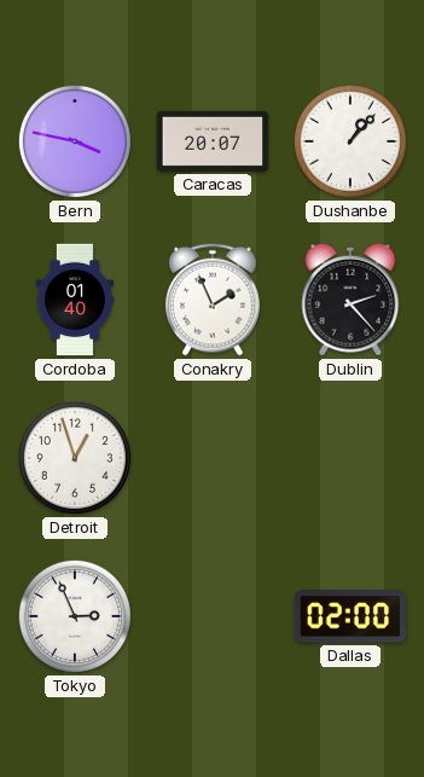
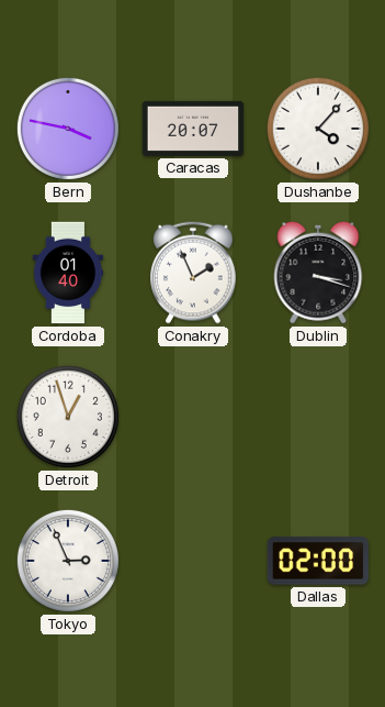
Dushanbe: 1:07 -> 4:07 (318, 129)
Dublin: 2:23 -> 3:18 (318, 273)
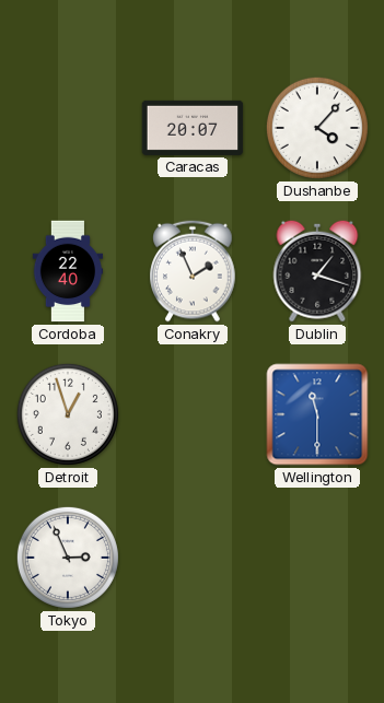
Bern: 3:47 -> none (68, 129)
Cordoba: 01:40 -> 22:40 (68, 271)
Dublin: 3:18 -> 1:18 (317, 271)
Wellington: none -> 11:30 (317, 414)
Dallas: 02:00 -> none (318, 561)
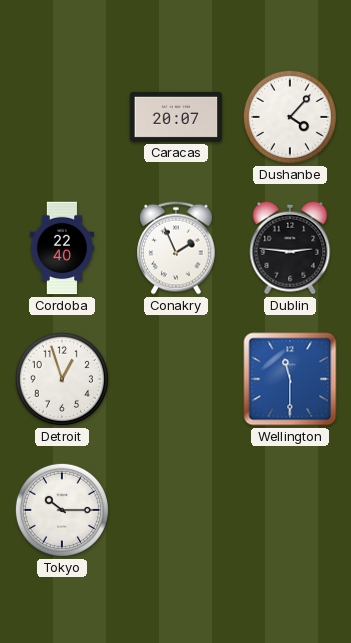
Dublin: 1:18 -> 2:46 (290, 248)
Tokyo: 2:56 -> 10:15 (62, 510)
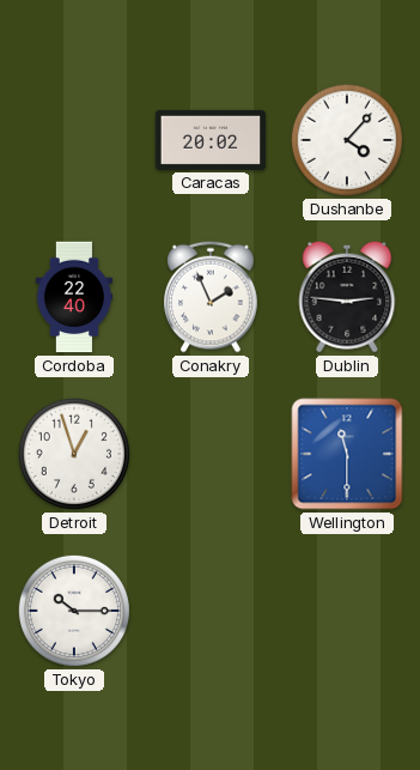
Caracas: 20:07 -> 20:02 (211, 140)
